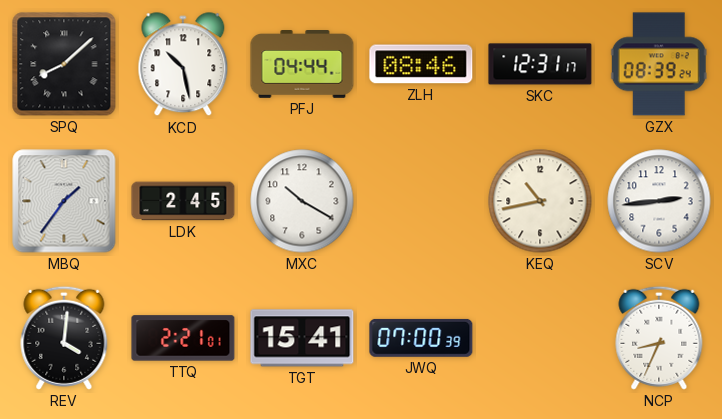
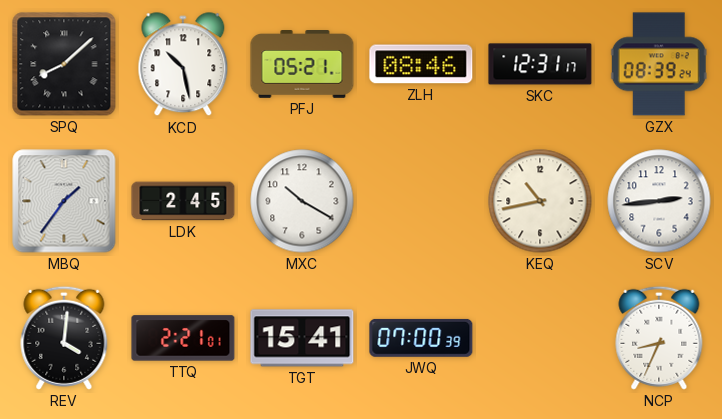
PFJ: 04:44 -> 05:21 (302, 65)
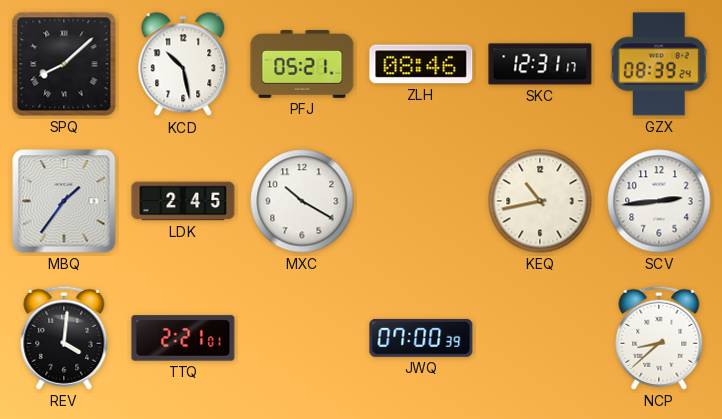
TGT: 15:41 -> none (302, 338)
NCP: 8:34 -> 8:38 (659, 338)
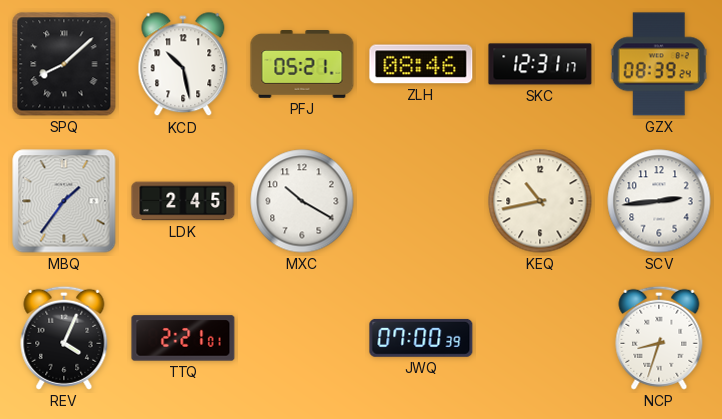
REV: 4:01 -> 4:04 (64, 338)
NCP: 8:38 -> 8:33 (659, 338)
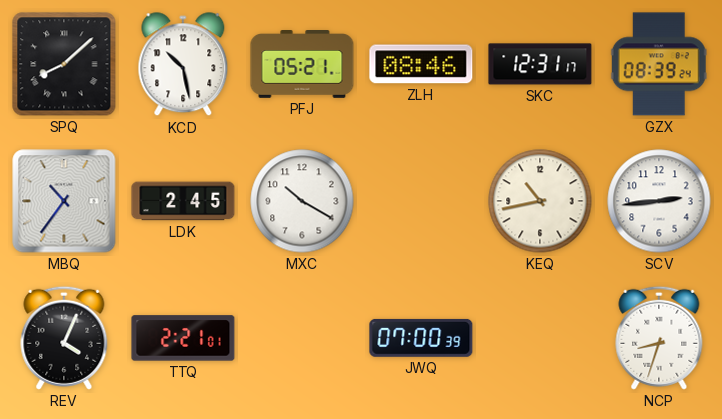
MBQ: 1:36 -> 10:36 (64, 201)
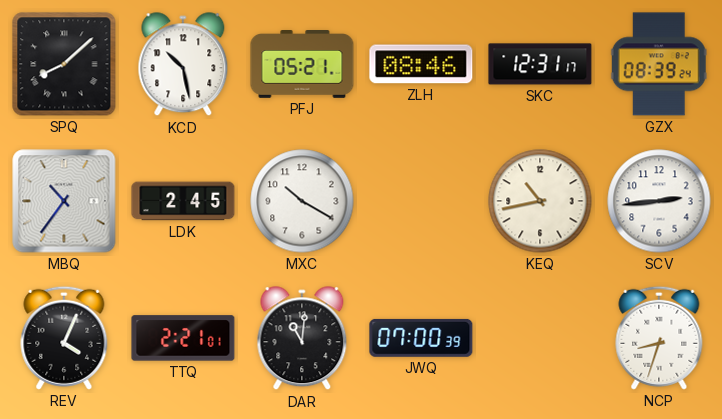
DAR: none -> 11:01 (302, 339)
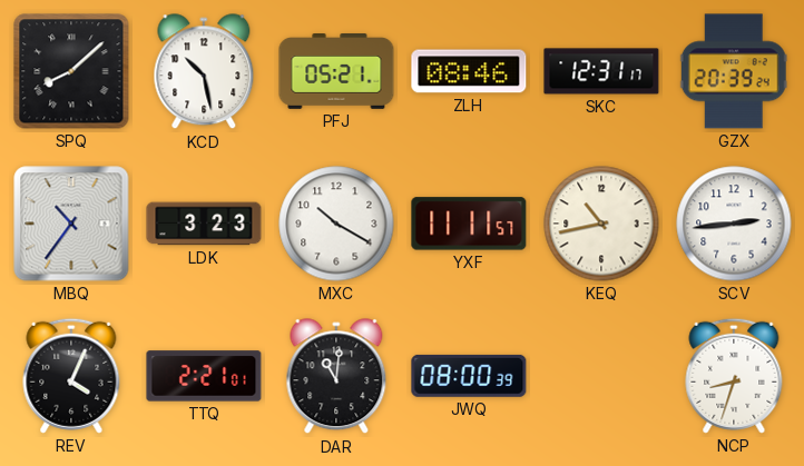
GZX: 08:39 -> 20:39 (734, 71)
LDK: 2:45 -> 3:23 (204, 224)
YXF: none -> 11:11 (469, 224)
JWQ: 07:00 -> 08:00 (469, 376)
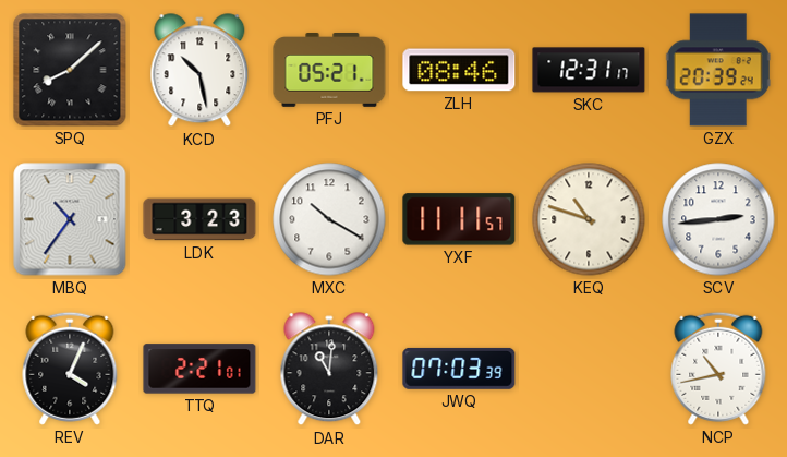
KEQ: 10:43 -> 10:48 (589, 219)
JWQ: 08:00 -> 07:03 (459, 369)
NCP: 8:33 -> 10:43 (718, 369)
